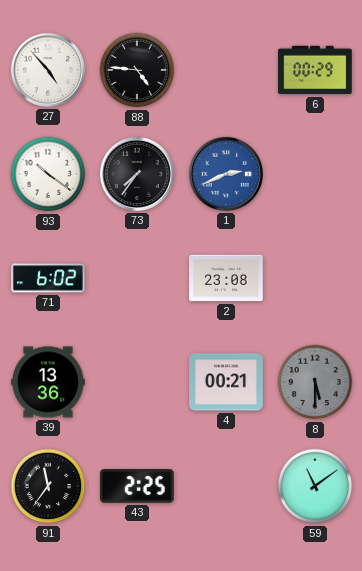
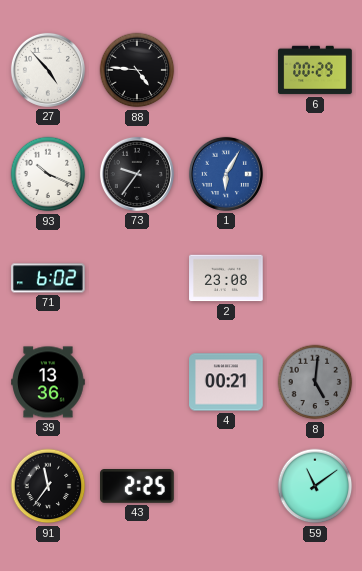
93: 10:21 -> 10:19 (48, 174)
73: 7:36 -> 9:36 (137, 174)
1: 2:41 -> 6:05 (226, 174)
8: 5:30 -> 5:01 (315, 382)
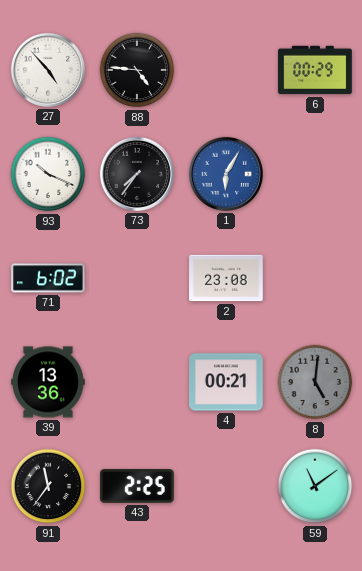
73: 9:36 -> 7:36 (137, 174)
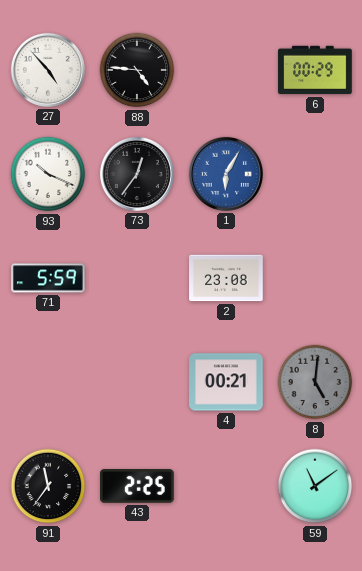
73: 7:36 -> 12:36 (137, 174)
71: 6:02 -> 5:59 (48, 278)
39: 13:36 -> none (48, 382)
